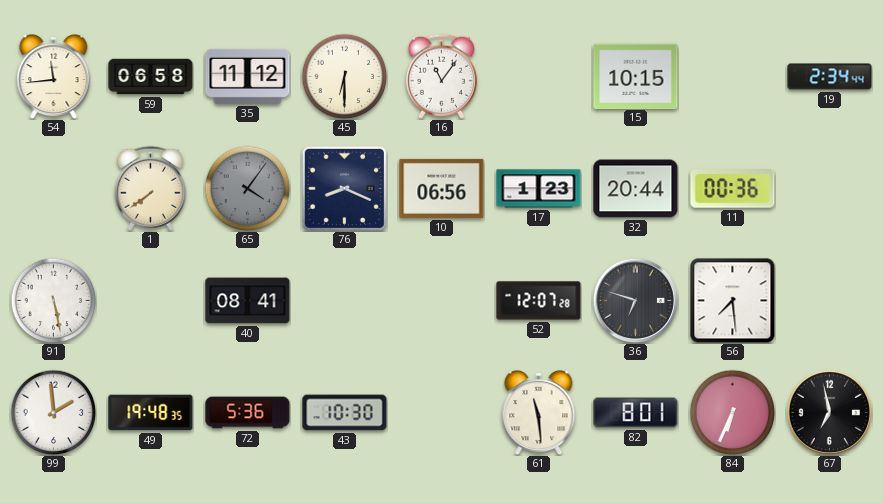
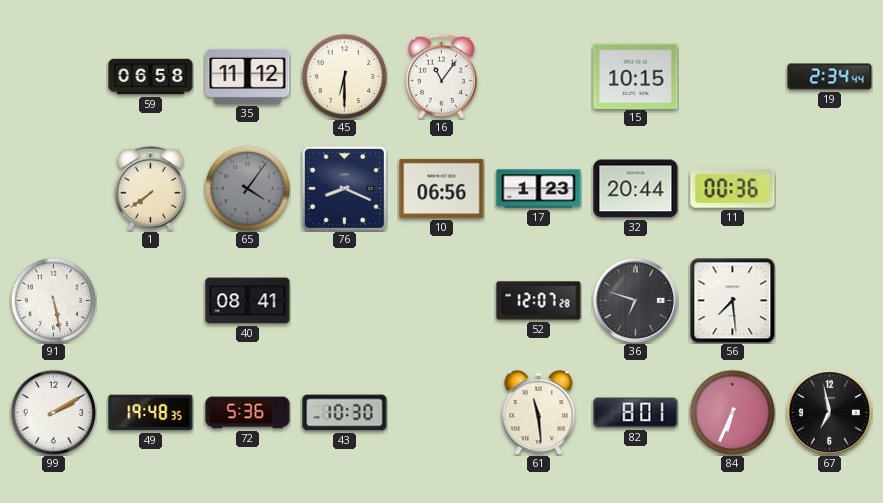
54: 11:44 -> none (54, 77)
99: 1:59 -> 2:10 (53, 412)
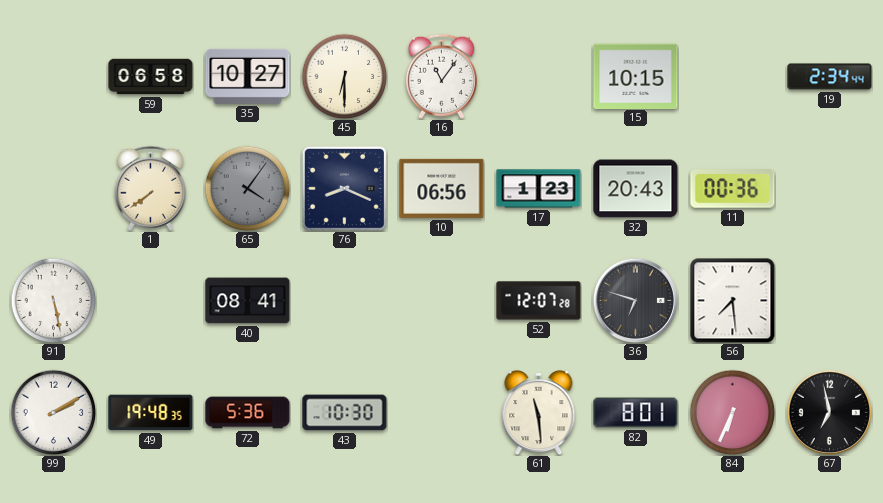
35: 11:12 -> 10:27 (248, 76)
32: 20:44 -> 20:43 (636, 189)
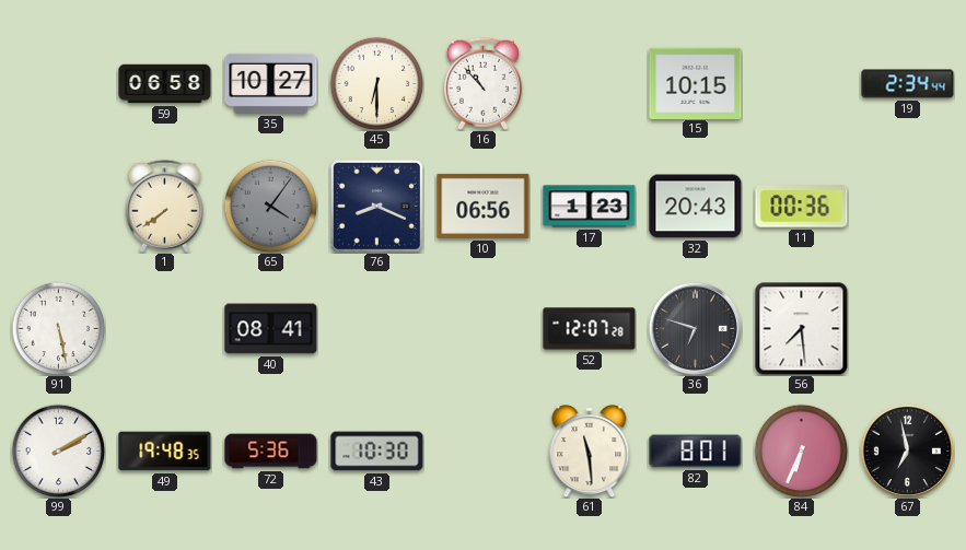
16: 11:06 -> 10:53 (482, 83)
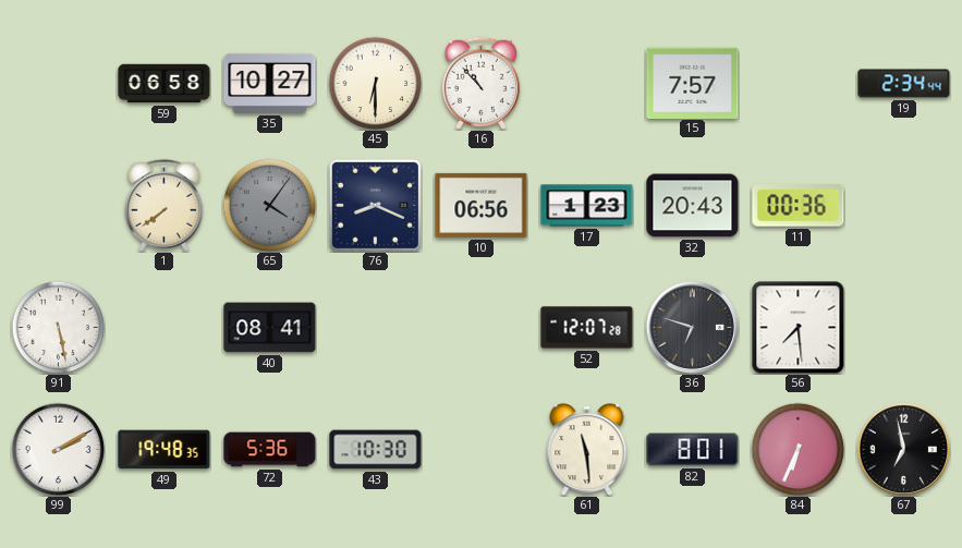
15: 10:15 -> 7:57 (693, 83)
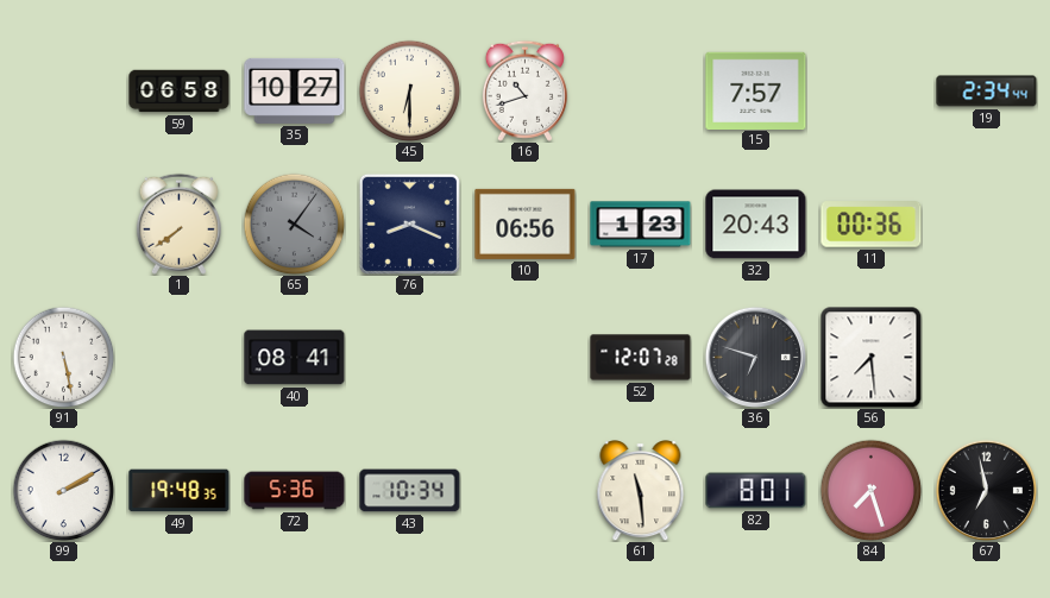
16: 10:53 -> 10:42 (524, 90)
43: 10:30 -> 10:34 (410, 491)
84: 6:34 -> 7:27 (870, 490)
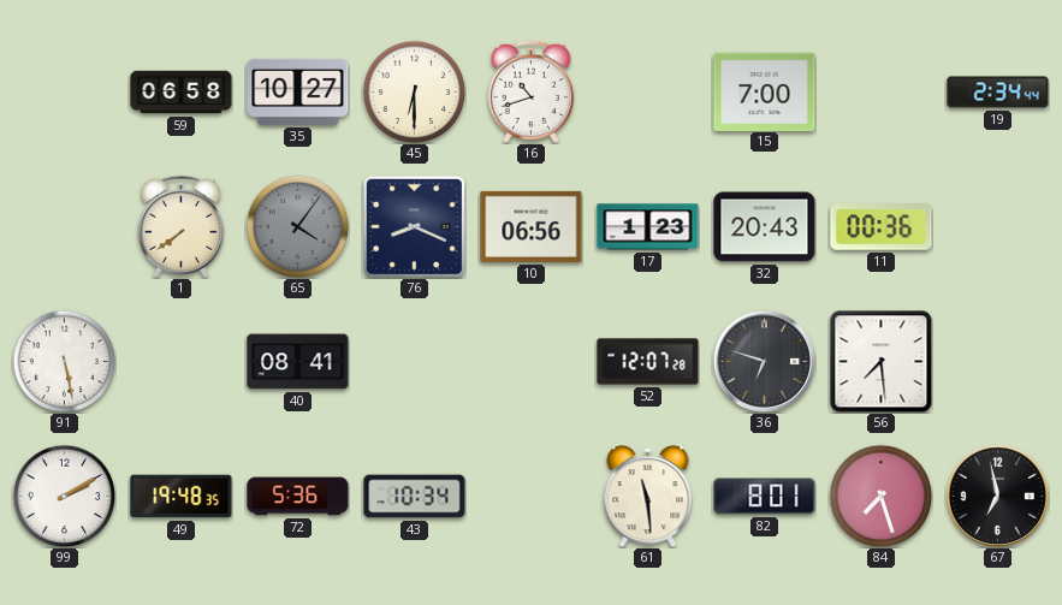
15: 7:57 -> 7:00 (765, 91)
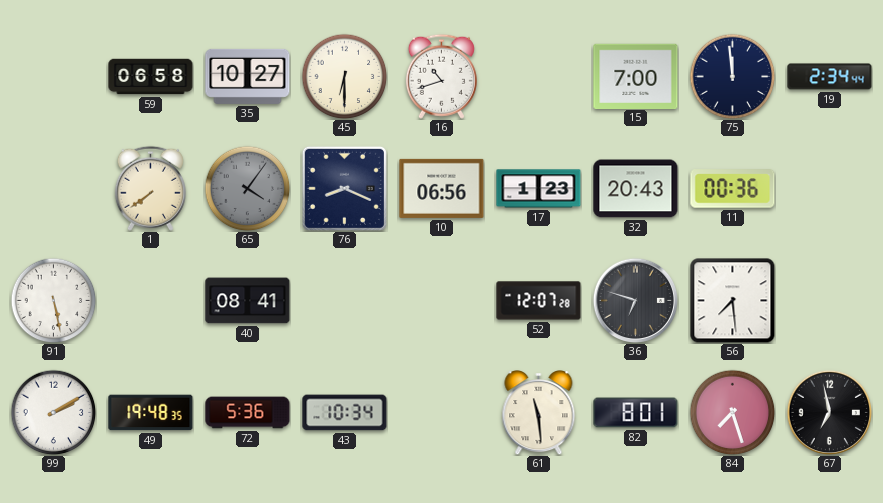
75: none -> 11:59 (732, 76)
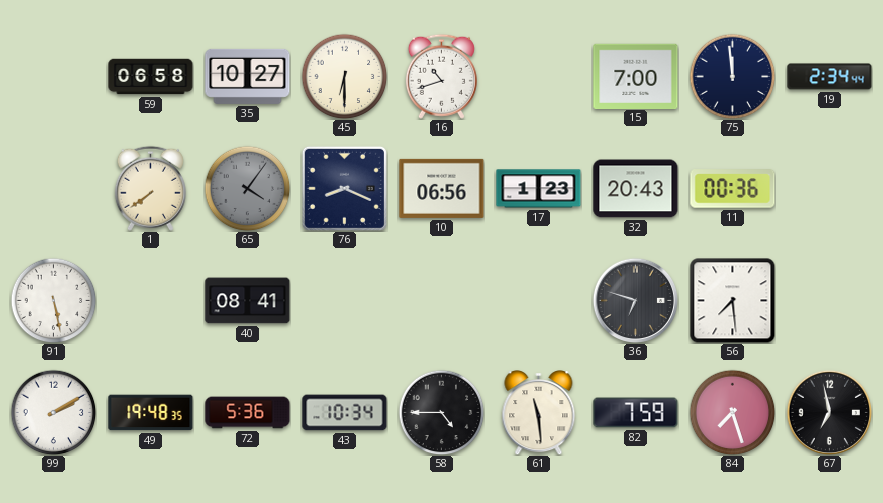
52: 12:07 -> none (539, 301)
58: none -> 4:45 (441, 412)
82: 8:01 -> 7:59 (636, 413)
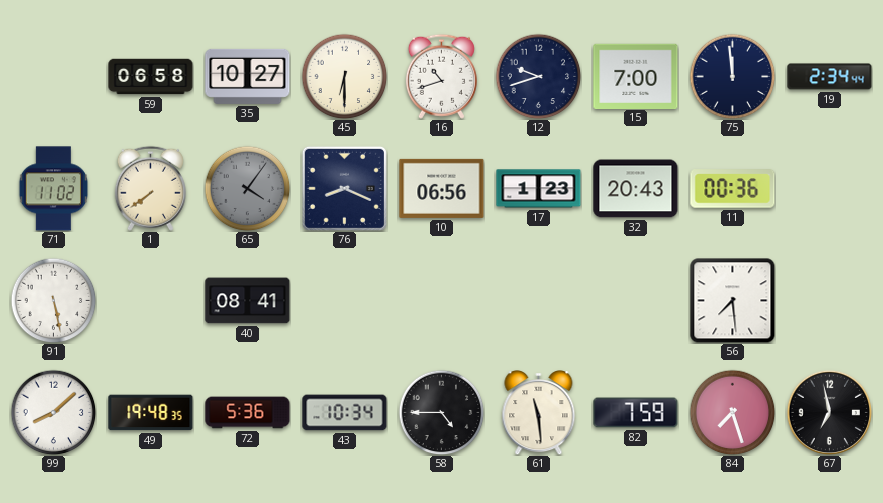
12: none -> 9:42 (538, 76)
71: none -> 11:02 (53, 189)
36: 6:48 -> none (635, 300)
99: 2:10 -> 8:08 (53, 412)
